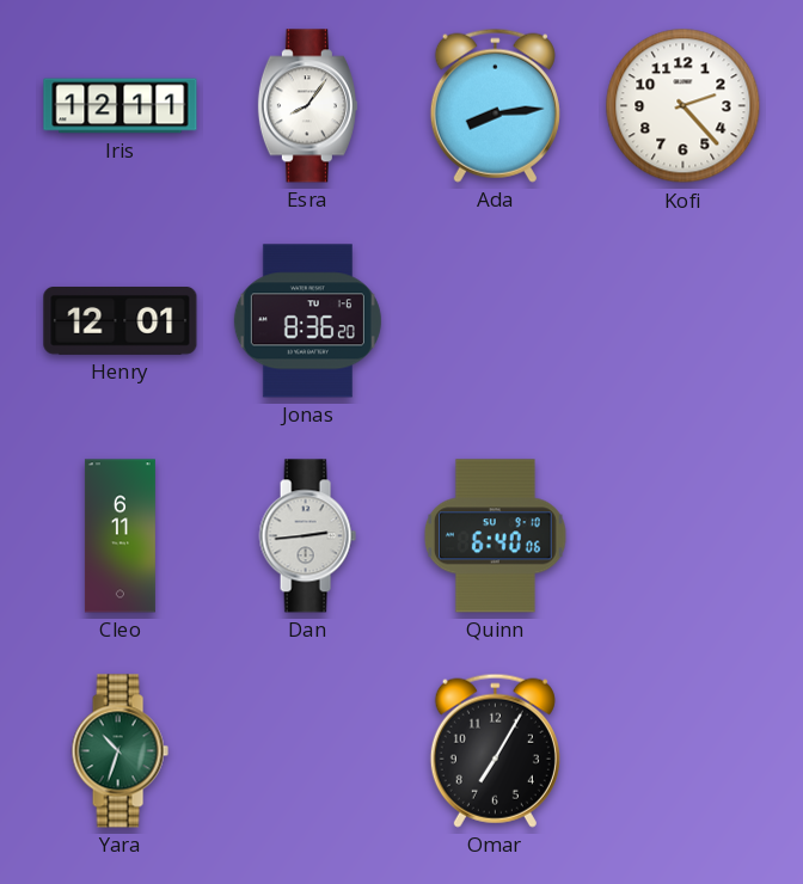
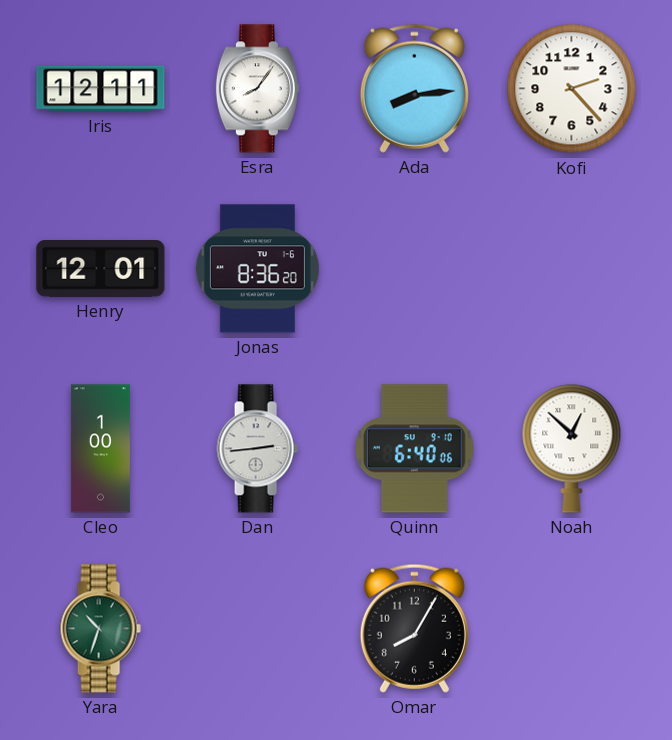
Cleo: 6:11 -> 1:00 (100, 449)
Noah: none -> 12:52 (572, 448)
Omar: 7:05 -> 8:05 (414, 628)
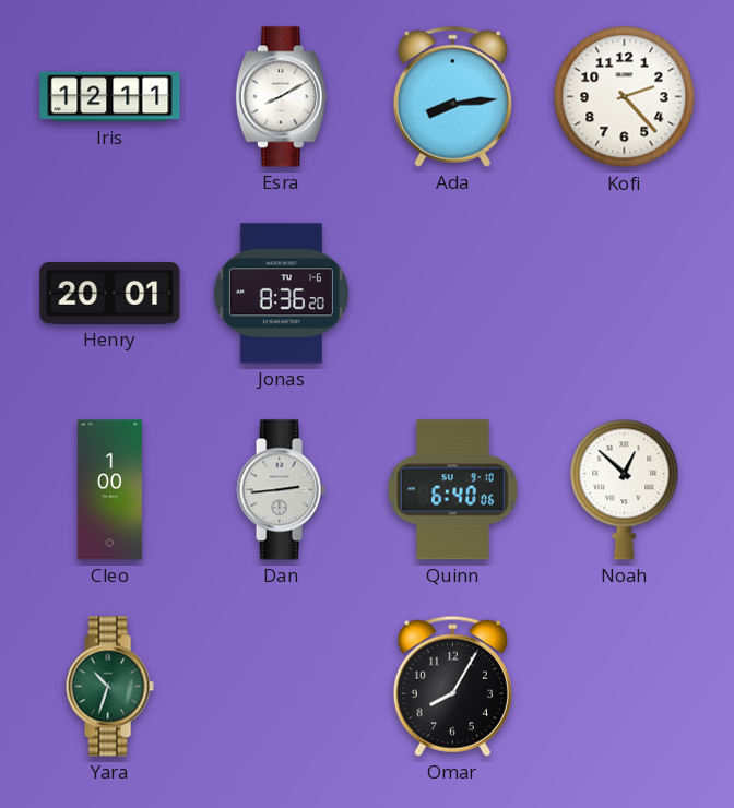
Esra: 8:06 -> 8:10 (281, 97)
Henry: 12:01 -> 20:01 (110, 294)
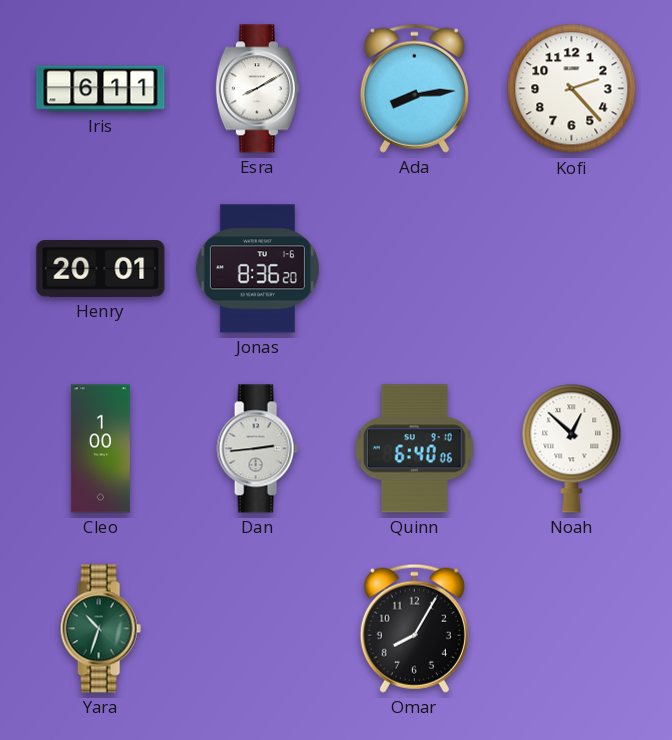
Iris: 12:11 -> 6:11 (101, 89)
